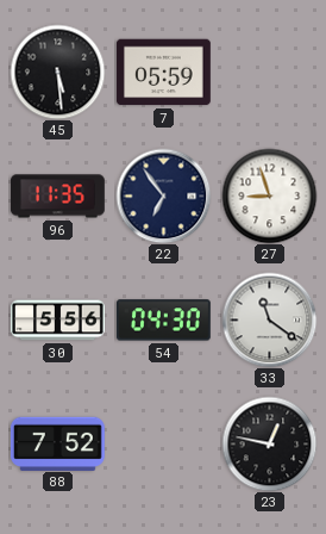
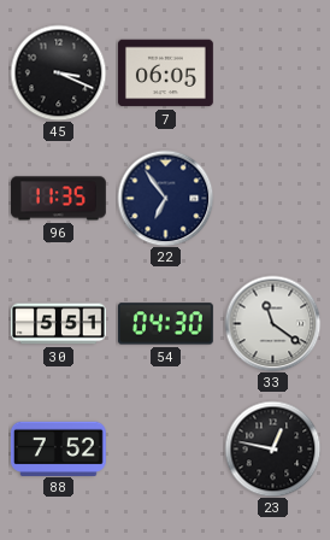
45: 5:29 -> 3:19 (58, 72)
7: 05:59 -> 06:05 (165, 74)
27: 8:57 -> none (269, 195)
30: 5:56 -> 5:51 (59, 324)
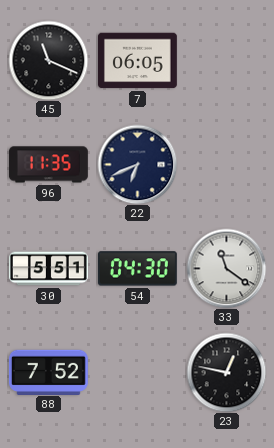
45: 3:19 -> 11:19 (48, 60)
22: 6:54 -> 6:41 (137, 164)
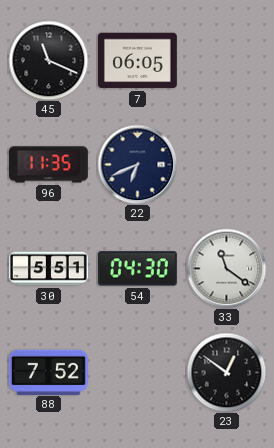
23: 12:47 -> 12:51 (226, 372)
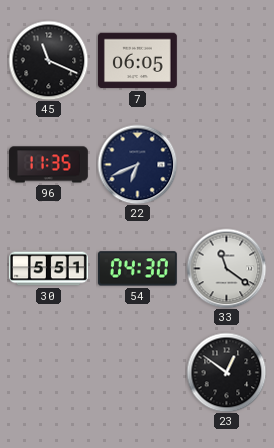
88: 7:52 -> none (48, 372)
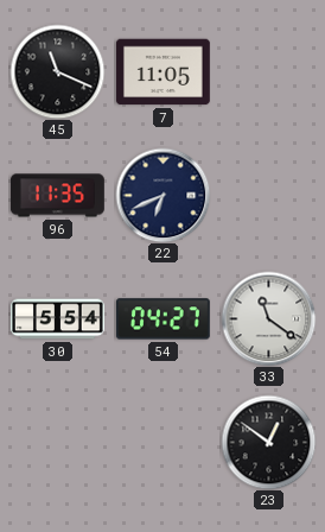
7: 06:05 -> 11:05 (162, 72)
30: 5:51 -> 5:54 (58, 319)
54: 04:30 -> 04:27 (162, 319)
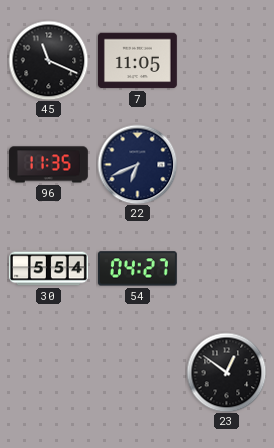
33: 11:21 -> none (268, 318)
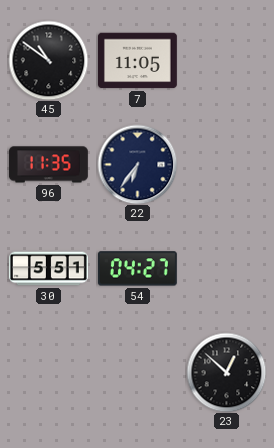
45: 11:19 -> 10:51 (48, 60)
22: 6:41 -> 6:36 (137, 164)
30: 5:54 -> 5:51 (49, 269)
23: 12:51 -> 12:52 (226, 372)
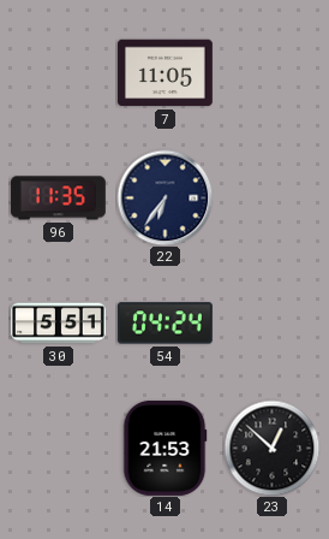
45: 10:51 -> none (48, 60)
54: 04:27 -> 04:24 (164, 324)
14: none -> 21:53 (164, 448)
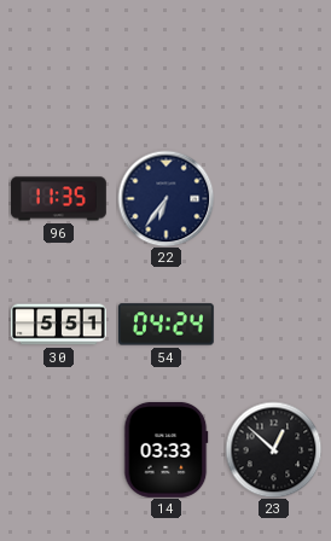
7: 11:05 -> none (164, 73)
14: 21:53 -> 03:33 (165, 449)
